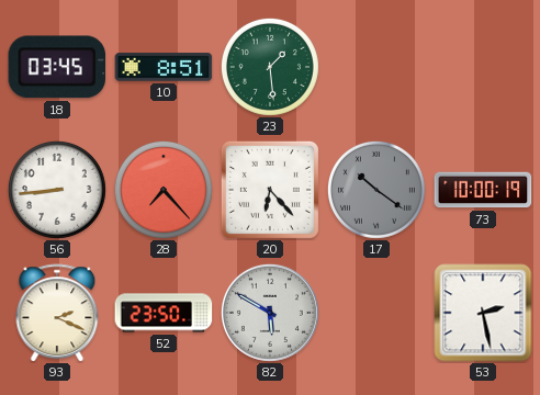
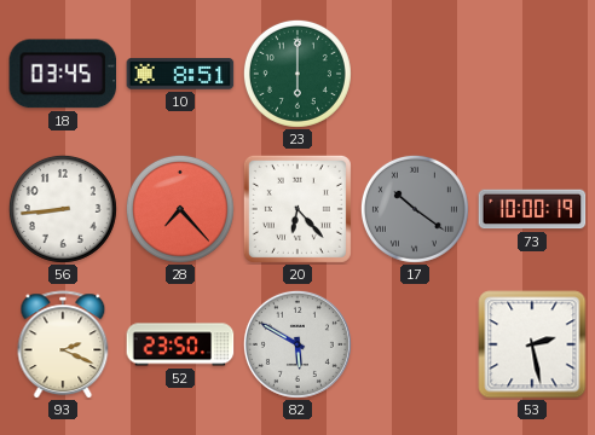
23: 1:29 -> 6:00 (297, 74)
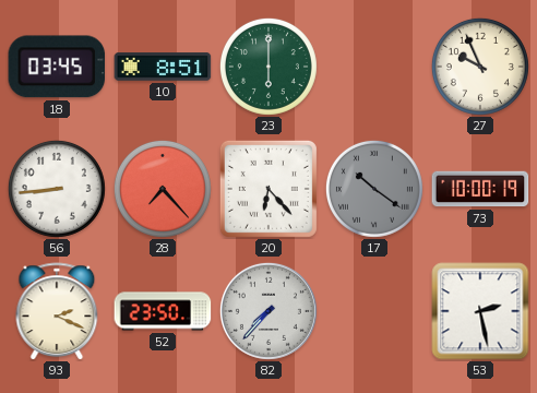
27: none -> 9:56 (480, 67)
82: 5:50 -> 7:37 (268, 311)
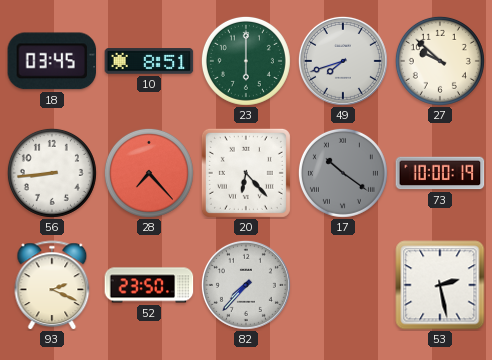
49: none -> 7:42 (343, 61)
27: 9:56 -> 9:52 (440, 61)
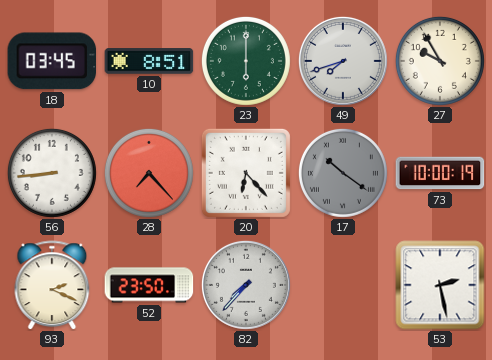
27: 9:52 -> 9:55 (440, 61)
